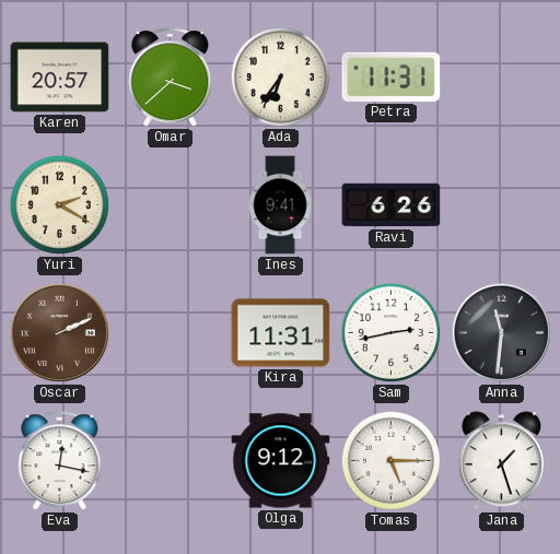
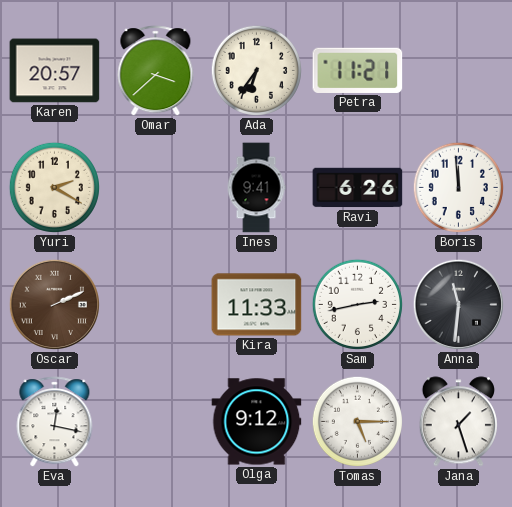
Petra: 11:31 -> 11:21 (358, 70)
Boris: none -> 11:59 (458, 187)
Kira: 11:31 -> 11:33 (257, 305)
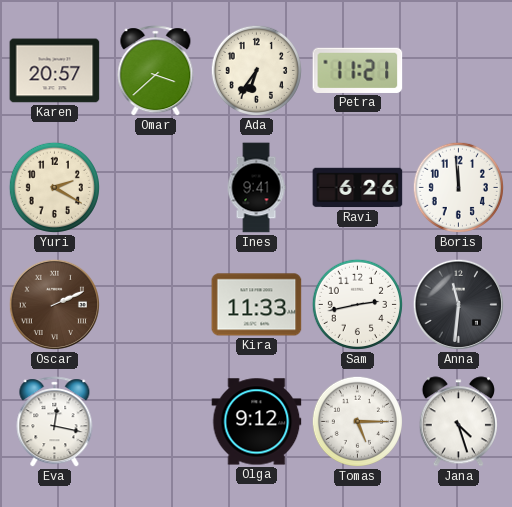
Jana: 1:27 -> 4:27 (458, 422)
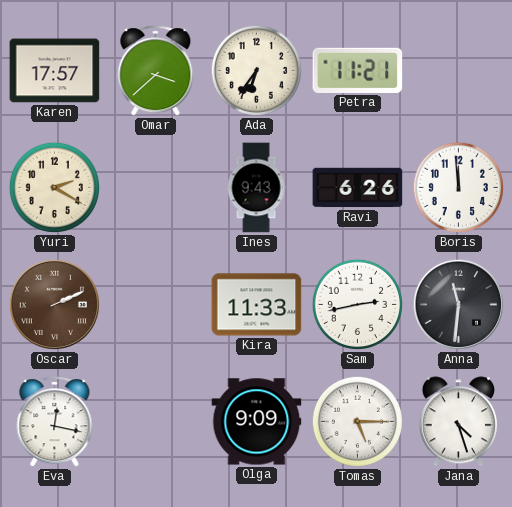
Karen: 20:57 -> 17:57 (55, 71)
Ines: 9:41 -> 9:43 (256, 188)
Olga: 9:12 -> 9:09 (257, 422)
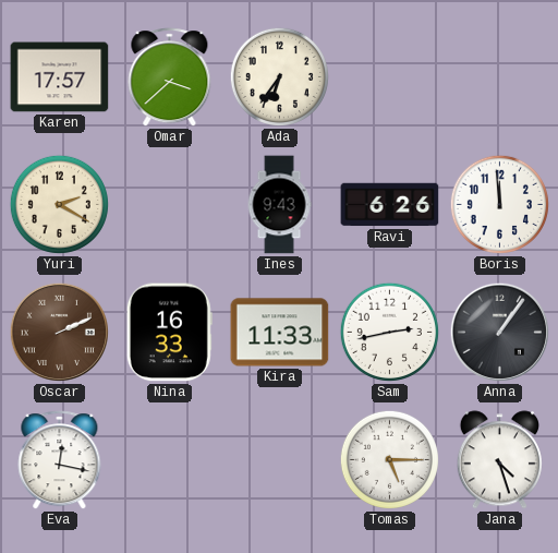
Petra: 11:21 -> none (358, 70)
Nina: none -> 16:33 (169, 333)
Anna: 11:31 -> 1:06 (499, 332)
Olga: 9:09 -> none (257, 422)
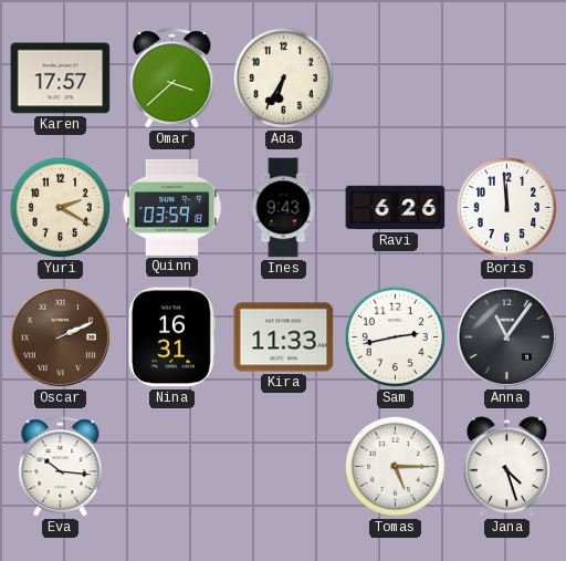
Ada: 6:36 -> 6:35 (283, 77)
Quinn: none -> 03:59 (172, 207)
Nina: 16:33 -> 16:31 (171, 337)
Anna: 1:06 -> 11:06 (506, 336)
Eva: 12:17 -> 10:16 (61, 467)
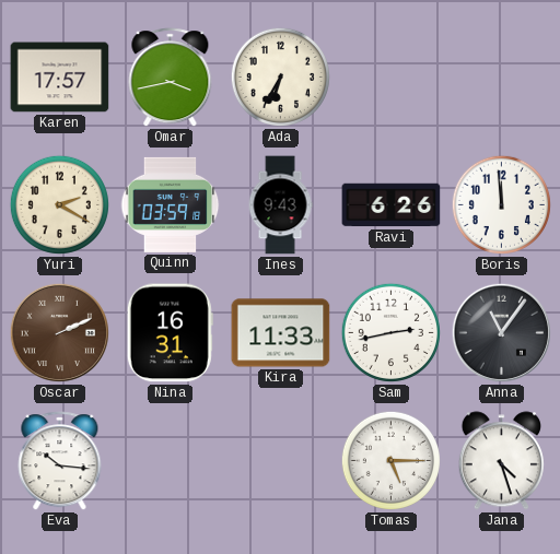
Omar: 3:38 -> 3:43 (171, 78)
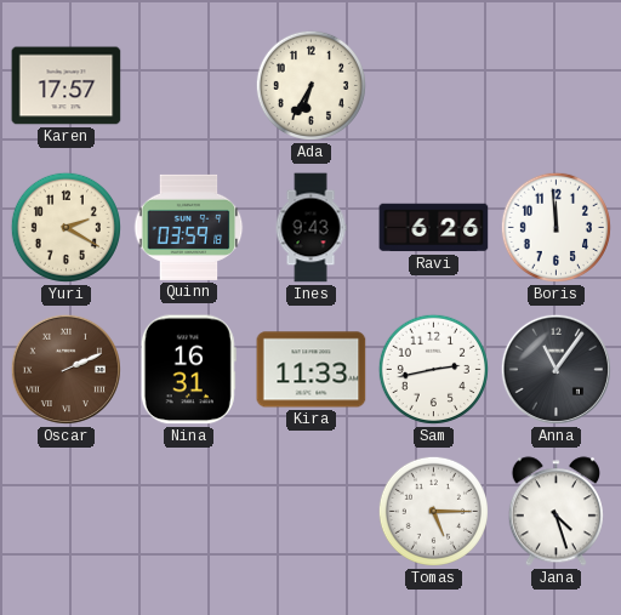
Omar: 3:43 -> none (171, 78)
Eva: 10:16 -> none (60, 461)
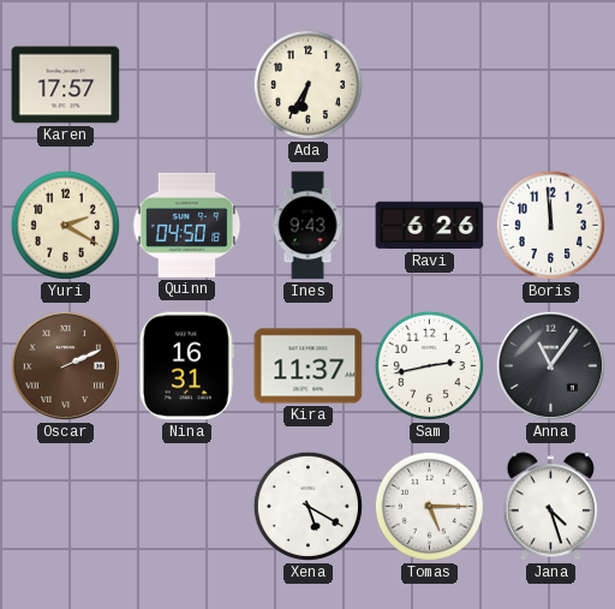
Quinn: 03:59 -> 04:50 (187, 225)
Kira: 11:33 -> 11:37 (309, 366)
Xena: none -> 5:20 (307, 506)
